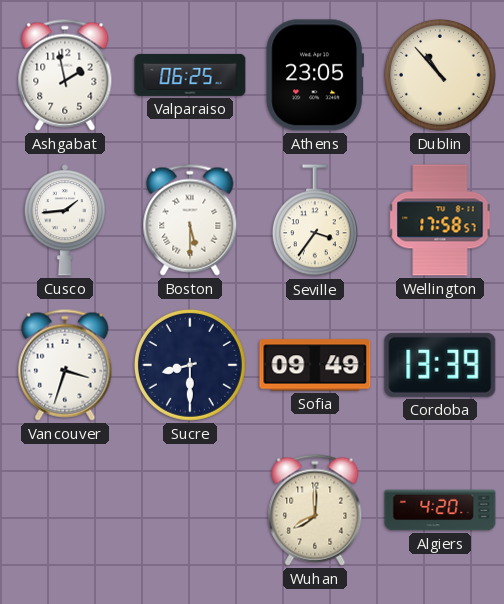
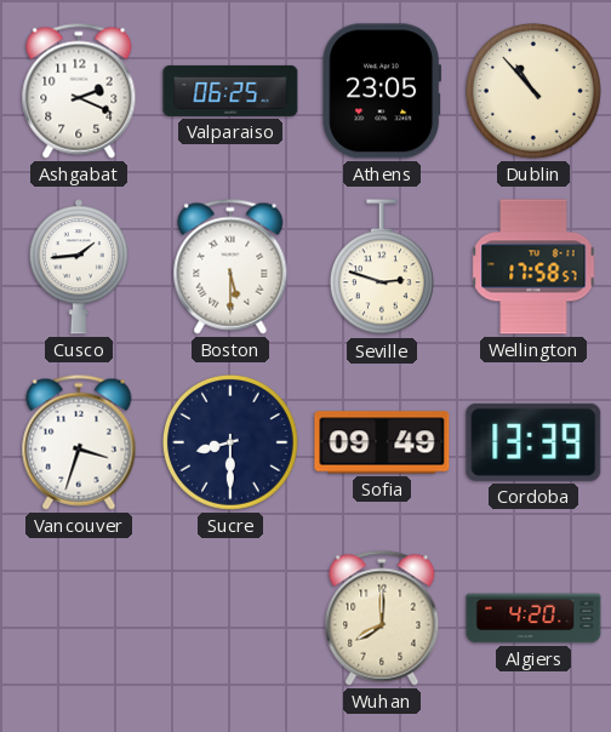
Ashgabat: 1:58 -> 2:19 (79, 91)
Seville: 3:36 -> 2:48 (382, 268)
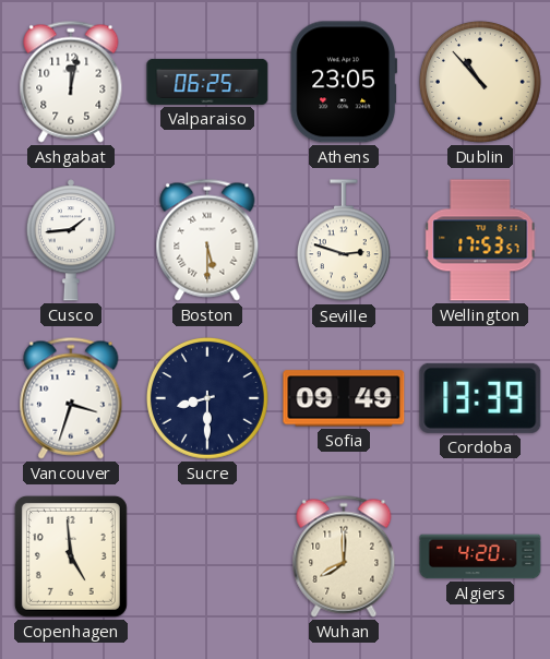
Ashgabat: 2:19 -> 12:02 (71, 82)
Wellington: 17:58 -> 17:53 (480, 240)
Copenhagen: none -> 4:59 (71, 556)
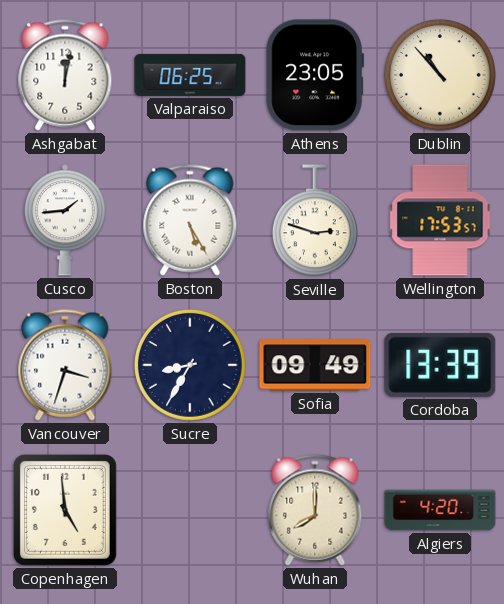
Boston: 5:30 -> 5:25 (190, 220)
Sucre: 8:30 -> 8:35 (190, 365)
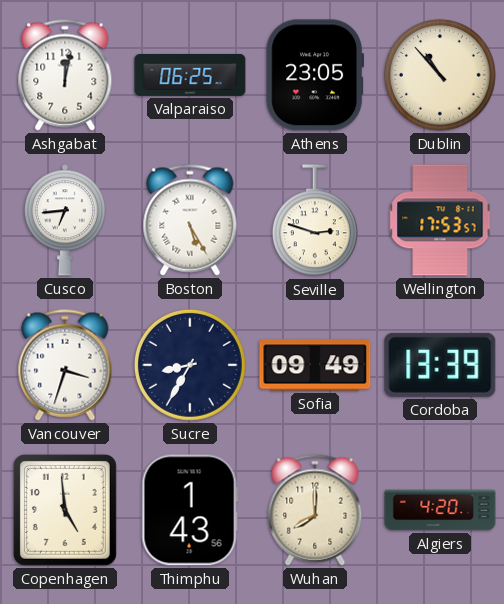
Cusco: 1:44 -> 6:44 (65, 220)
Thimphu: none -> 1:43 (190, 510)
